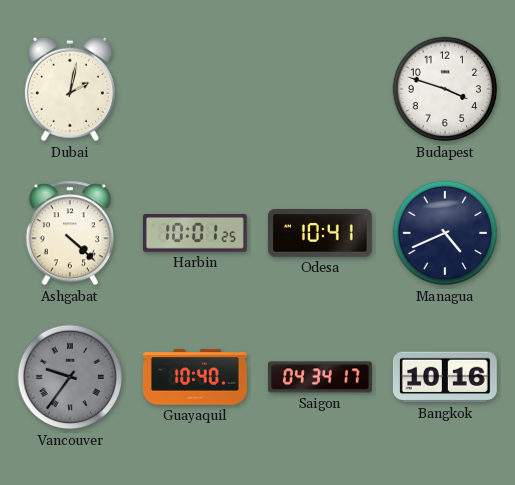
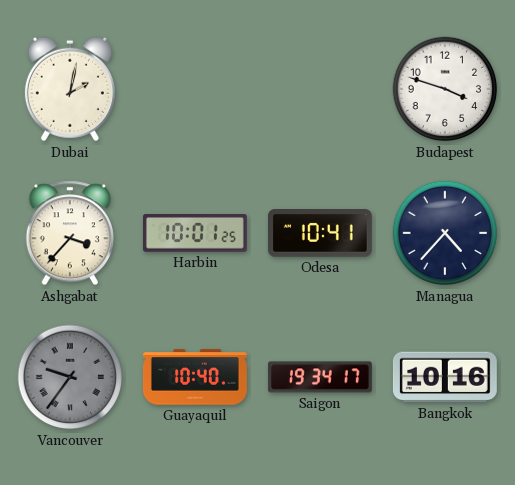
Ashgabat: 4:22 -> 3:37 (70, 233)
Managua: 4:41 -> 4:37 (445, 233)
Saigon: 04:34 -> 19:34 (320, 377)
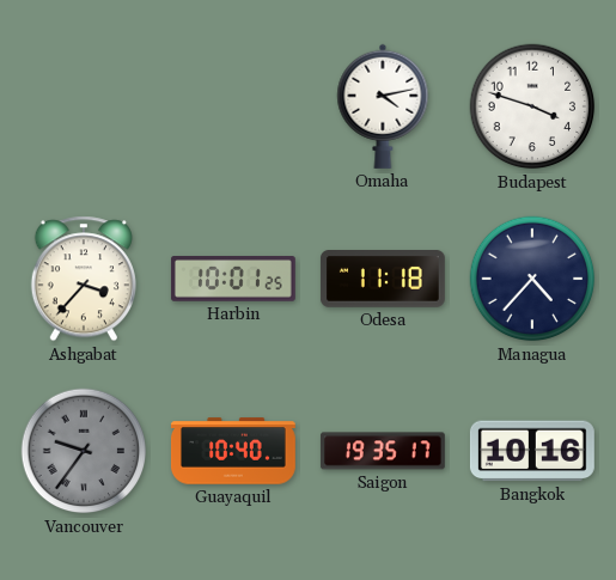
Dubai: 2:02 -> none (70, 89)
Omaha: none -> 4:13 (383, 106)
Odesa: 10:41 -> 11:18 (383, 280)
Saigon: 19:34 -> 19:35 (383, 451)
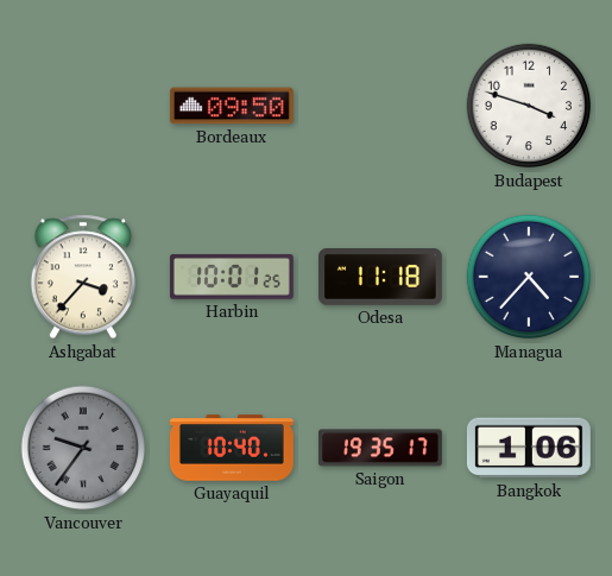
Bordeaux: none -> 09:50 (232, 106)
Omaha: 4:13 -> none (383, 106)
Bangkok: 10:16 -> 1:06 (529, 448)
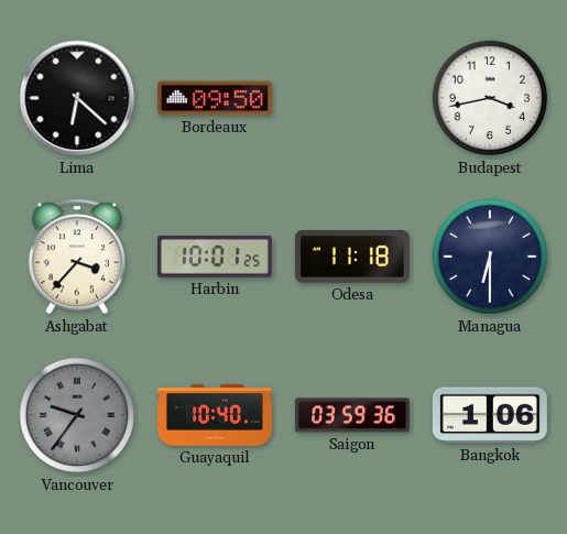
Lima: none -> 6:22 (77, 98)
Budapest: 3:48 -> 3:43 (490, 98)
Managua: 4:37 -> 6:30 (490, 257)
Saigon: 19:35 -> 03:59 (352, 415)
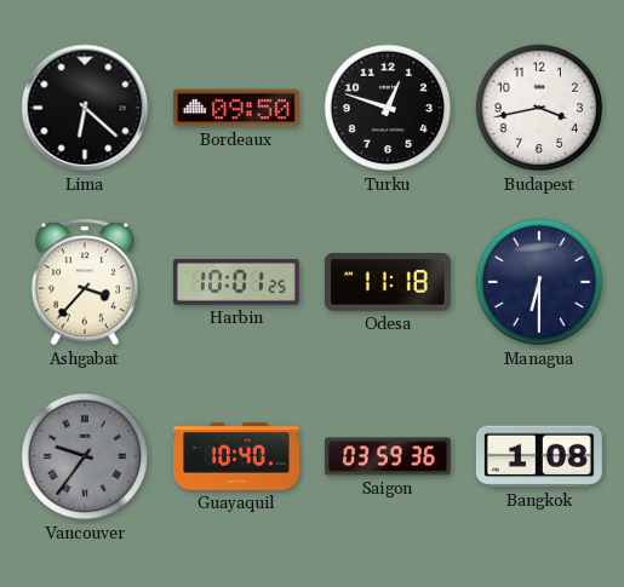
Turku: none -> 12:48 (388, 108)
Bangkok: 1:06 -> 1:08 (539, 456)
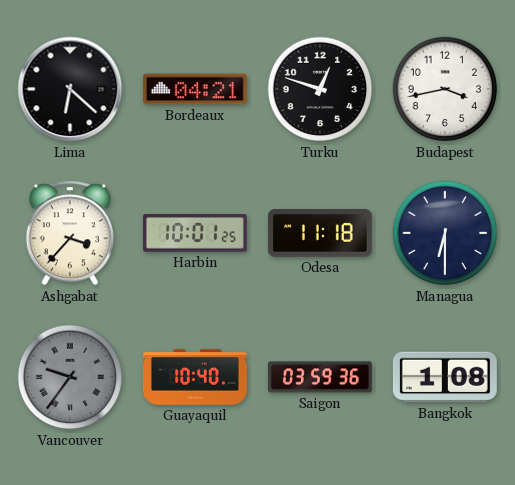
Bordeaux: 09:50 -> 04:21 (195, 89)
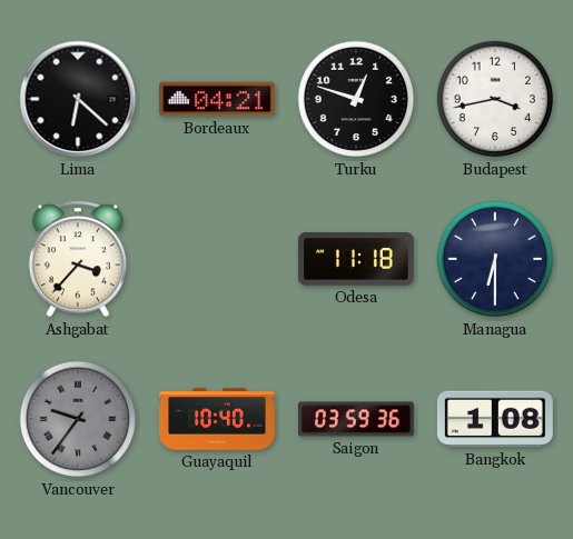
Harbin: 10:01 -> none (195, 234)
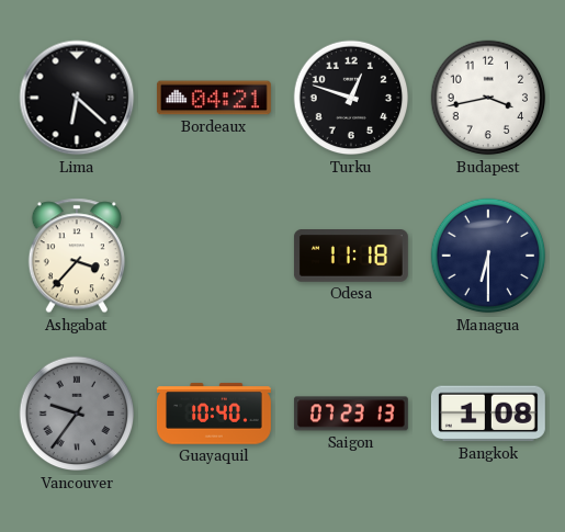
Saigon: 03:59 -> 07:23 (351, 414)
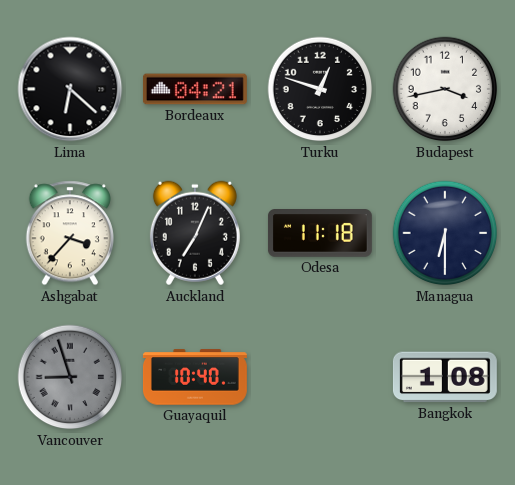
Auckland: none -> 7:04 (195, 233)
Vancouver: 9:36 -> 8:57 (70, 377)
Saigon: 07:23 -> none (351, 414)
